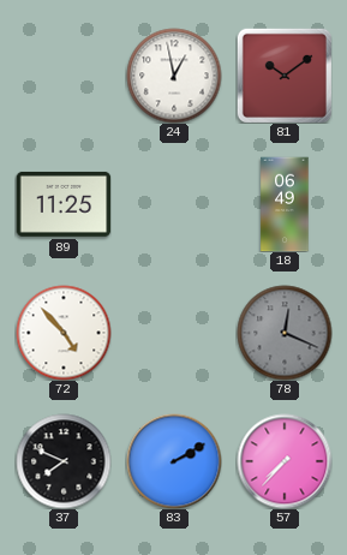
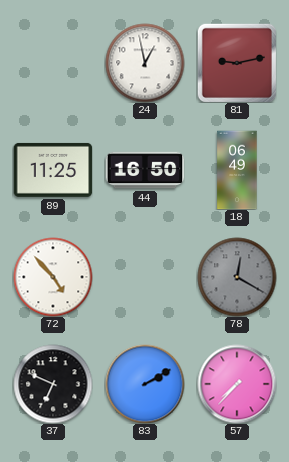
81: 10:09 -> 9:13 (237, 63)
44: none -> 16:50 (145, 170)
78: 12:19 -> 12:20 (237, 277)
37: 7:49 -> 6:49 (53, 384)
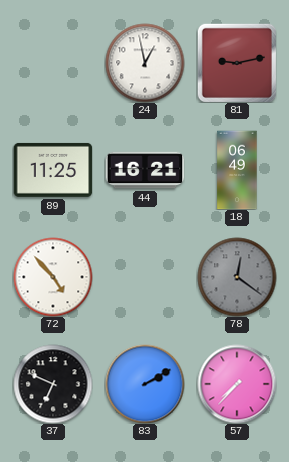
44: 16:50 -> 16:21 (145, 170)
78: 12:20 -> 12:21 (237, 277)
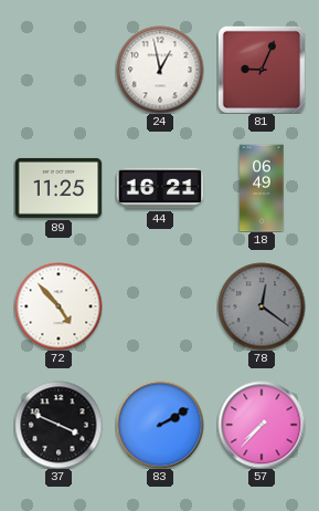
81: 9:13 -> 9:04 (262, 70)
37: 6:49 -> 3:49 (59, 425)
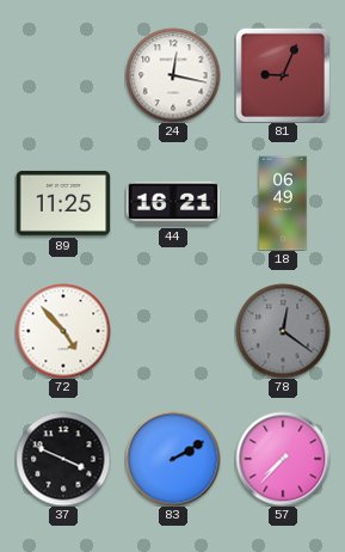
24: 12:58 -> 12:17 (173, 75)
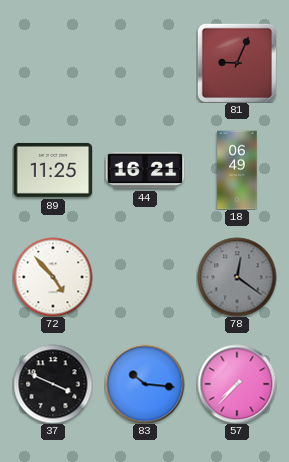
24: 12:17 -> none (173, 75)
83: 2:10 -> 10:16 (145, 384)
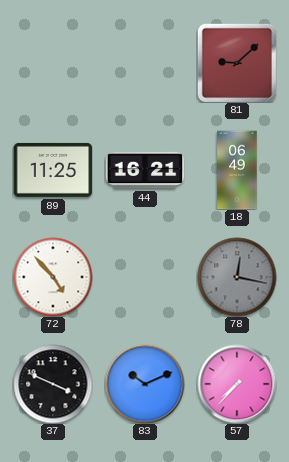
81: 9:04 -> 9:08 (237, 63)
78: 12:21 -> 12:17 (237, 277)
83: 10:16 -> 10:11 (145, 384)
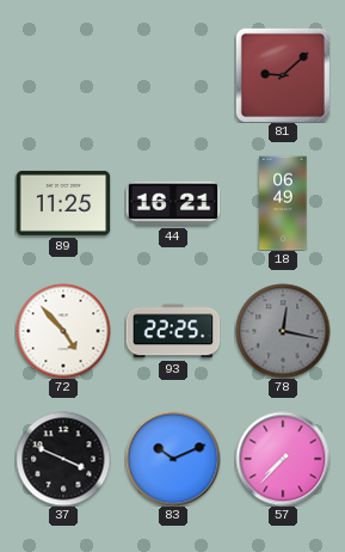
93: none -> 22:25 (173, 331)
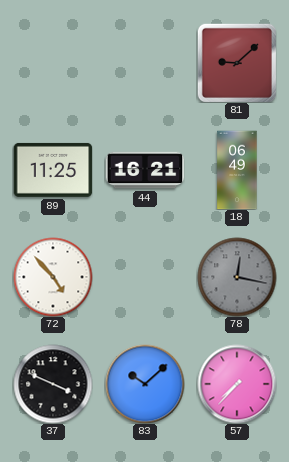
93: 22:25 -> none (173, 331)
83: 10:11 -> 10:08 (145, 384)
